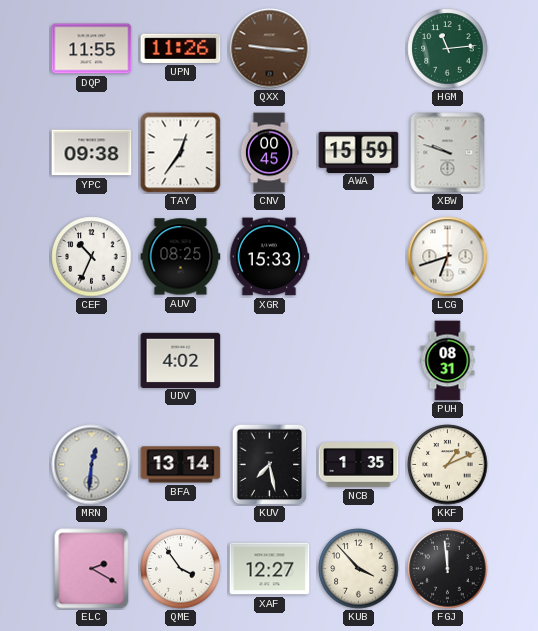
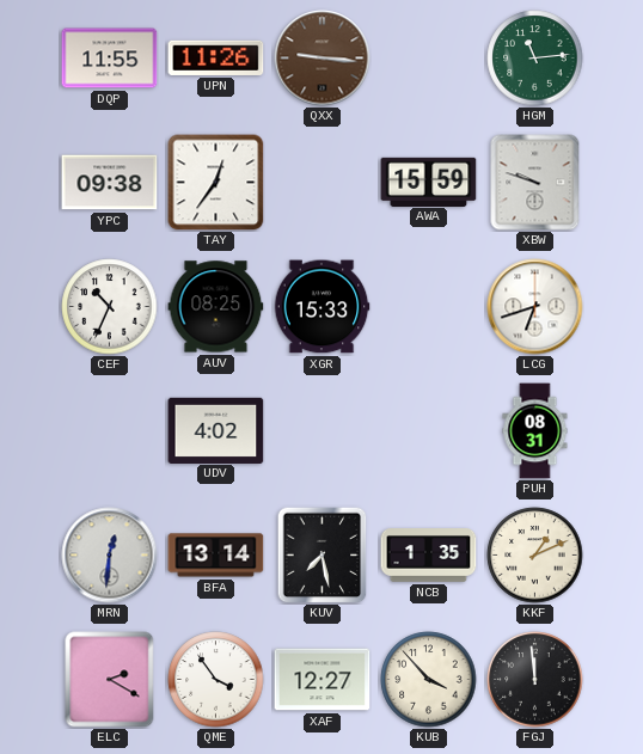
CNV: 00:45 -> none (269, 153)
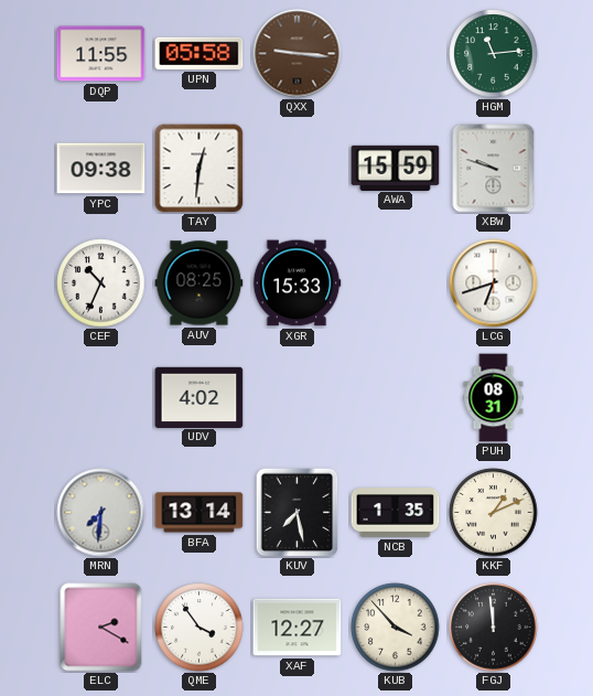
UPN: 11:26 -> 05:58 (200, 53)
TAY: 12:36 -> 12:31 (200, 169)
MRN: 12:31 -> 7:31 (101, 513)
